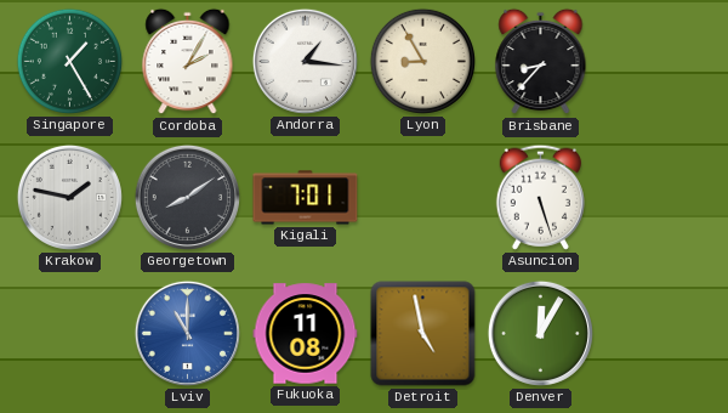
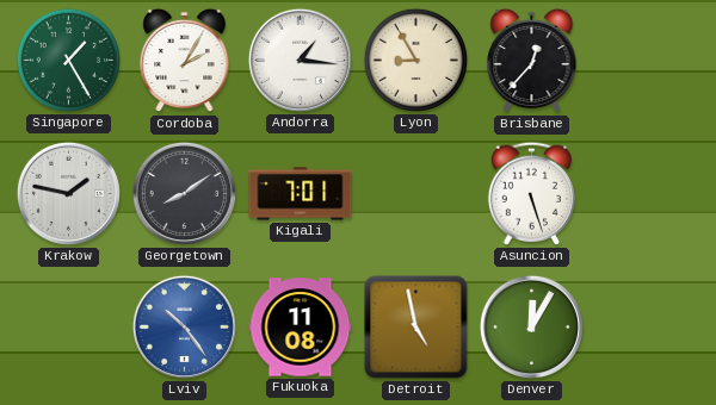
Brisbane: 8:37 -> 12:37 (532, 61)
Lviv: 11:00 -> 10:24 (184, 326)
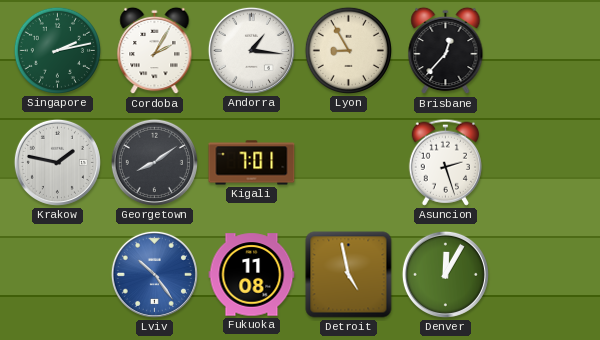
Singapore: 1:25 -> 2:13 (57, 50)
Asuncion: 5:27 -> 2:27 (445, 162)
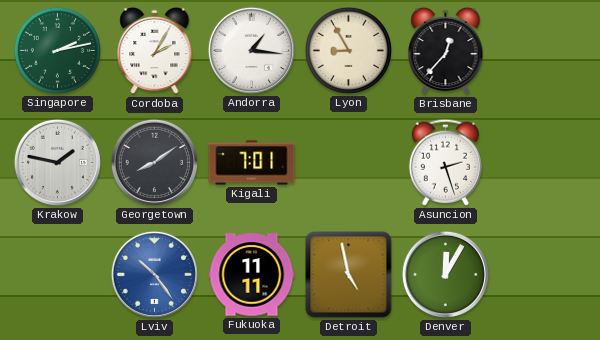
Fukuoka: 11:08 -> 11:11 (252, 275)
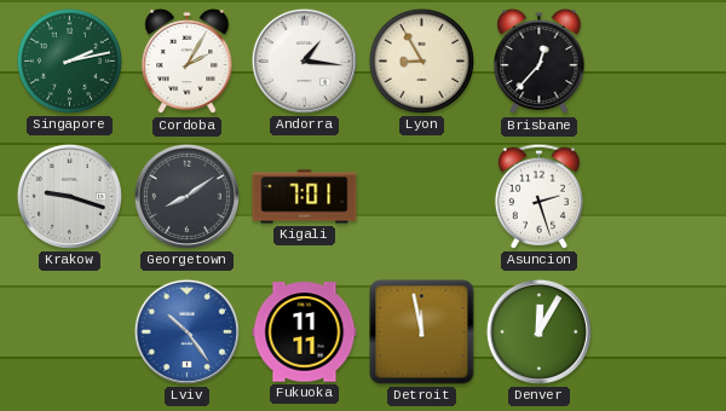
Krakow: 1:47 -> 9:18 (69, 196)
Detroit: 4:58 -> 11:58 (422, 332)
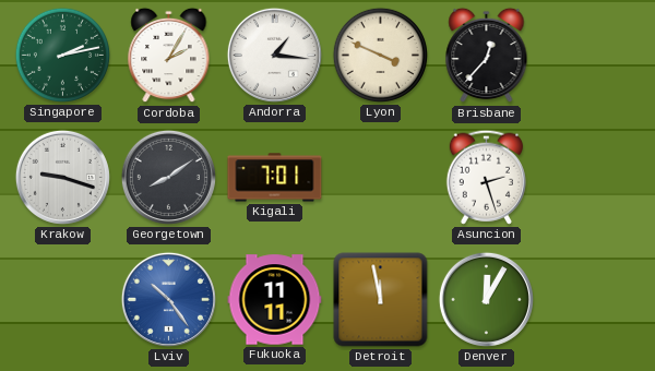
Lyon: 8:55 -> 3:49 (380, 55)
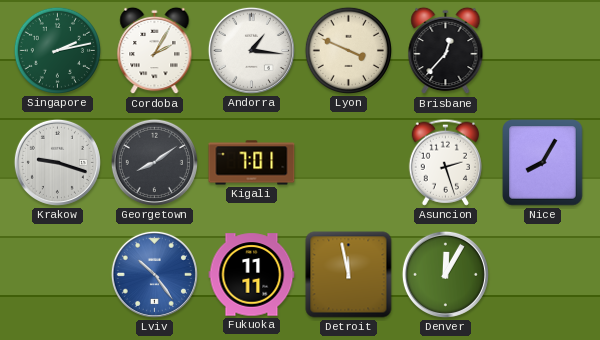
Nice: none -> 8:05 (543, 163)
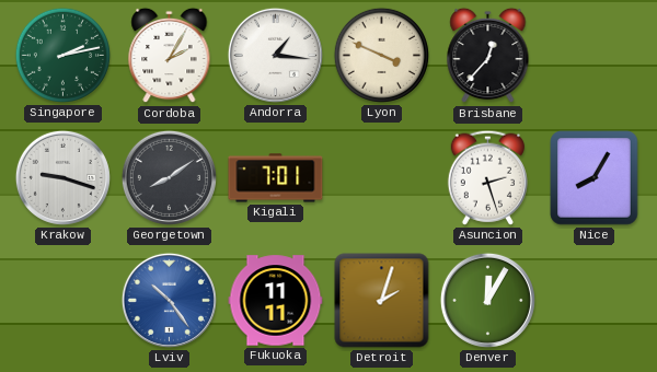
Detroit: 11:58 -> 2:03 (382, 301)
